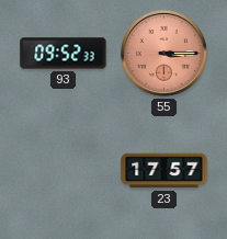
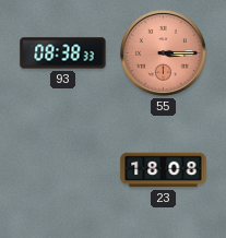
93: 09:52 -> 08:38 (63, 53)
23: 17:57 -> 18:08 (164, 170)
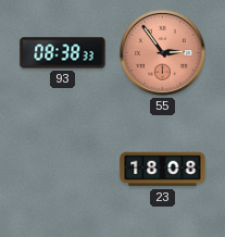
55: 3:15 -> 2:54 (162, 52)
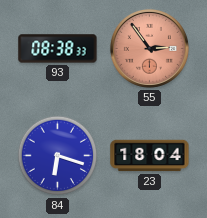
84: none -> 6:18 (58, 156)
23: 18:08 -> 18:04 (150, 156)
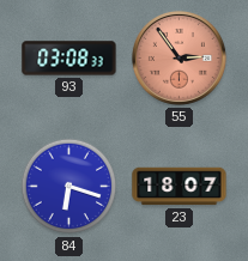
93: 08:38 -> 03:08 (69, 59)
23: 18:04 -> 18:07 (180, 187)
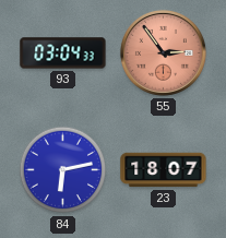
93: 03:08 -> 03:04 (63, 53)
84: 6:18 -> 6:13 (63, 170)
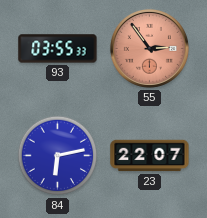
93: 03:04 -> 03:55 (58, 49)
23: 18:07 -> 22:07 (150, 156)
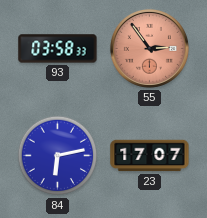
93: 03:55 -> 03:58 (58, 49)
23: 22:07 -> 17:07 (150, 156)
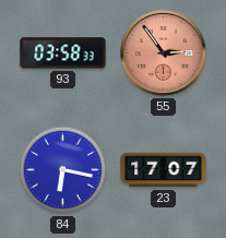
84: 6:13 -> 6:17 (63, 170)
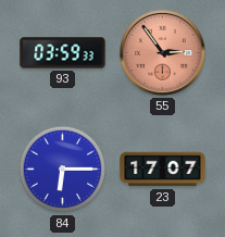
93: 03:58 -> 03:59 (63, 53)
84: 6:17 -> 6:15 (63, 170)
